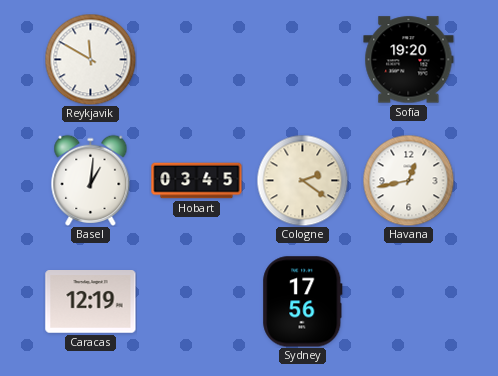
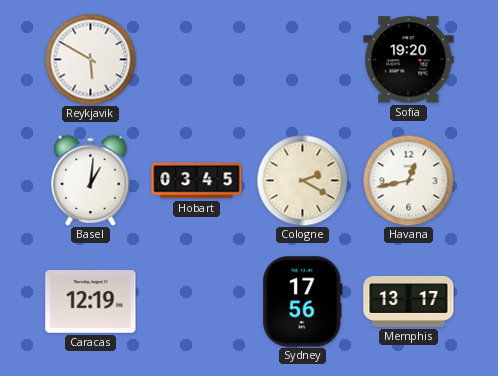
Reykjavik: 11:50 -> 5:50 (90, 59)
Cologne: 2:21 -> 2:20 (302, 180)
Memphis: none -> 13:17 (409, 302)
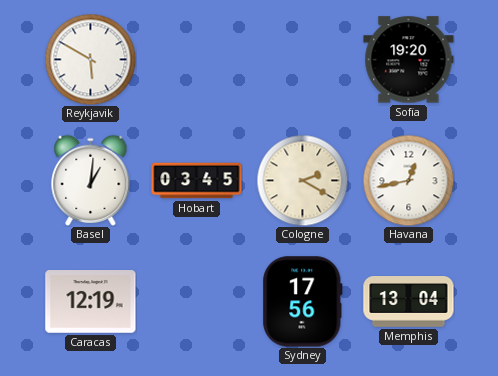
Memphis: 13:17 -> 13:04 (409, 302)
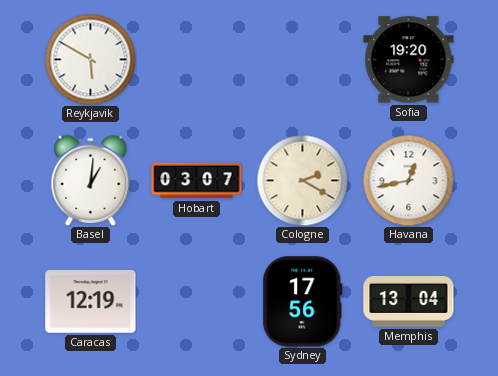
Hobart: 03:45 -> 03:07 (197, 181)
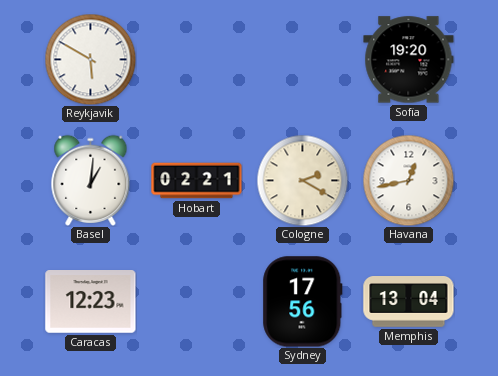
Hobart: 03:07 -> 02:21 (197, 181)
Caracas: 12:19 -> 12:23 (91, 302)
